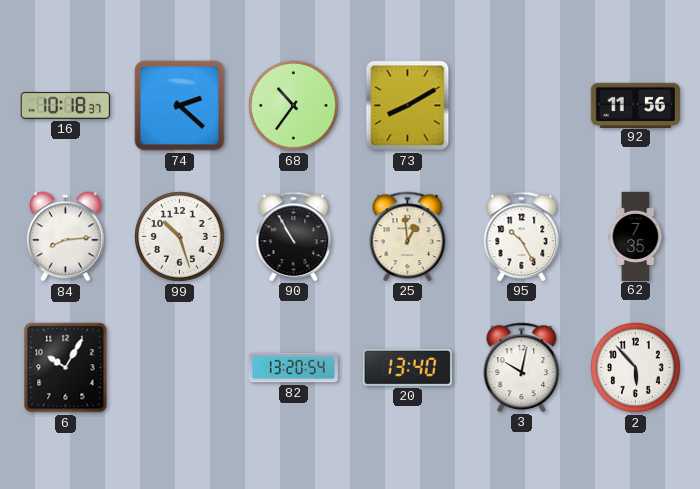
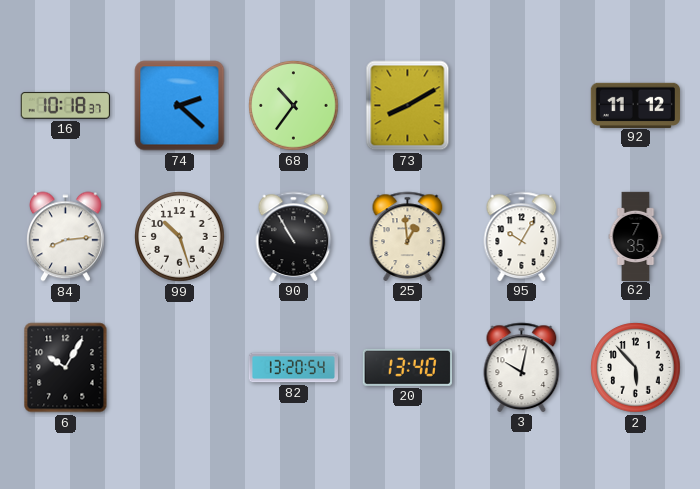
92: 11:56 -> 11:12 (635, 105)
95: 10:25 -> 10:05 (522, 236)
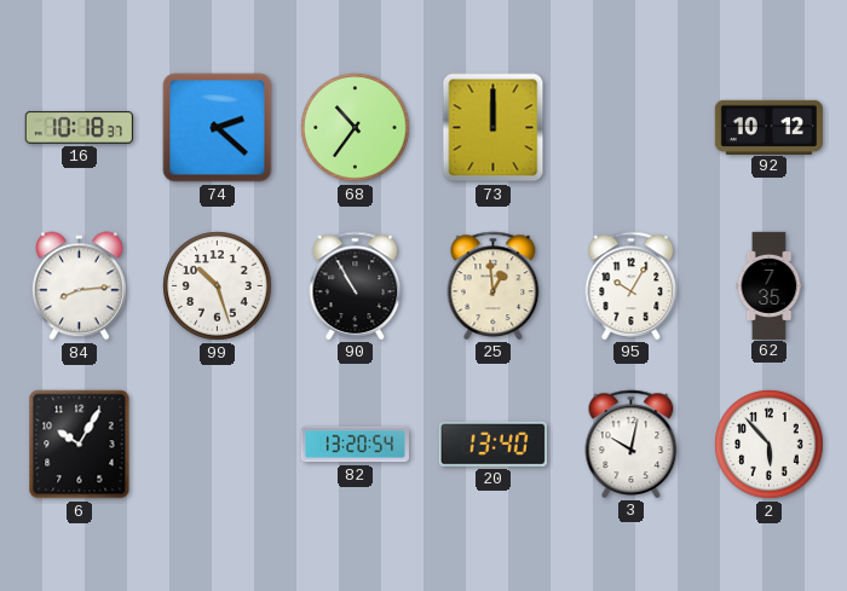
73: 8:10 -> 12:00 (494, 128)
92: 11:12 -> 10:12 (768, 127)
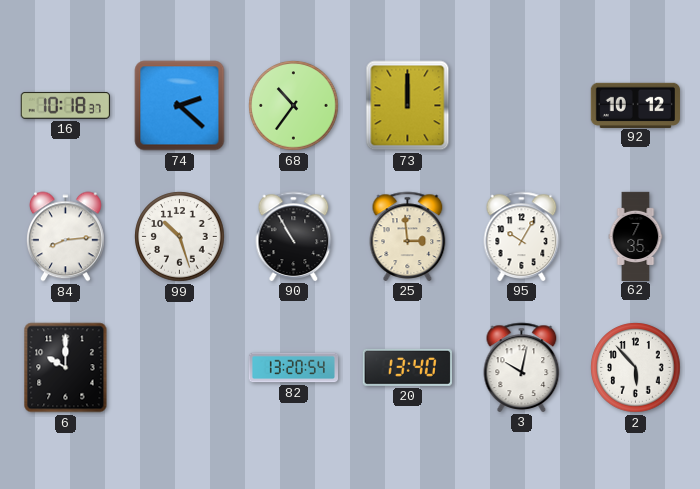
25: 12:59 -> 2:59 (408, 236)
6: 10:05 -> 10:00 (66, 368)
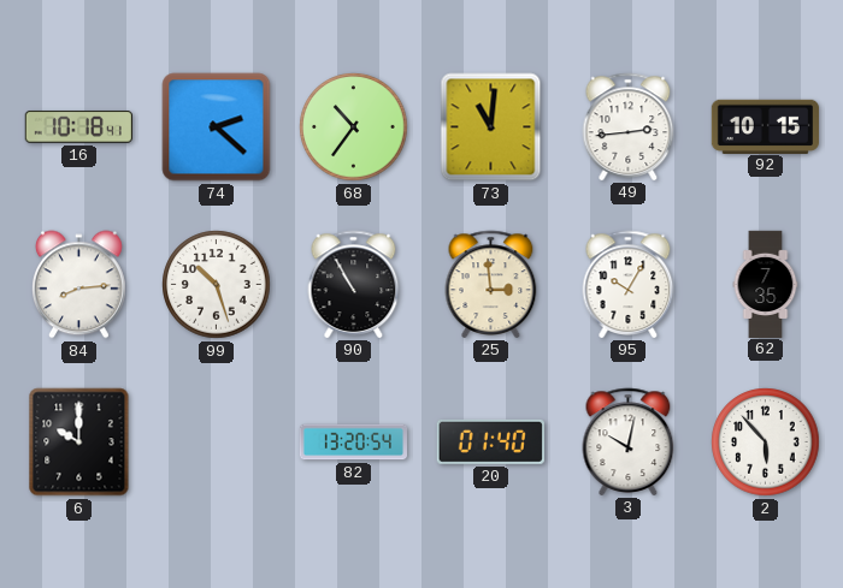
16: 10:18:37 -> 10:18:41 (78, 127)
73: 12:00 -> 11:01 (491, 127)
49: none -> 2:44 (629, 126)
92: 10:12 -> 10:15 (765, 126)
20: 13:40 -> 01:40 (490, 441)
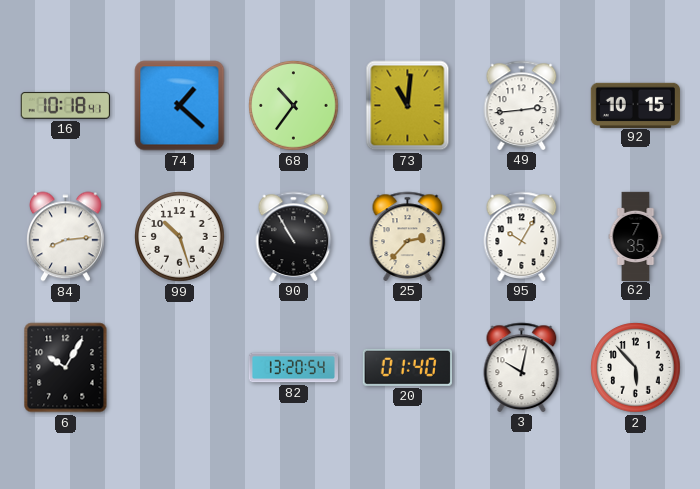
74: 2:22 -> 1:22 (180, 106)
25: 2:59 -> 2:37 (408, 236)
6: 10:00 -> 10:05 (66, 368)
